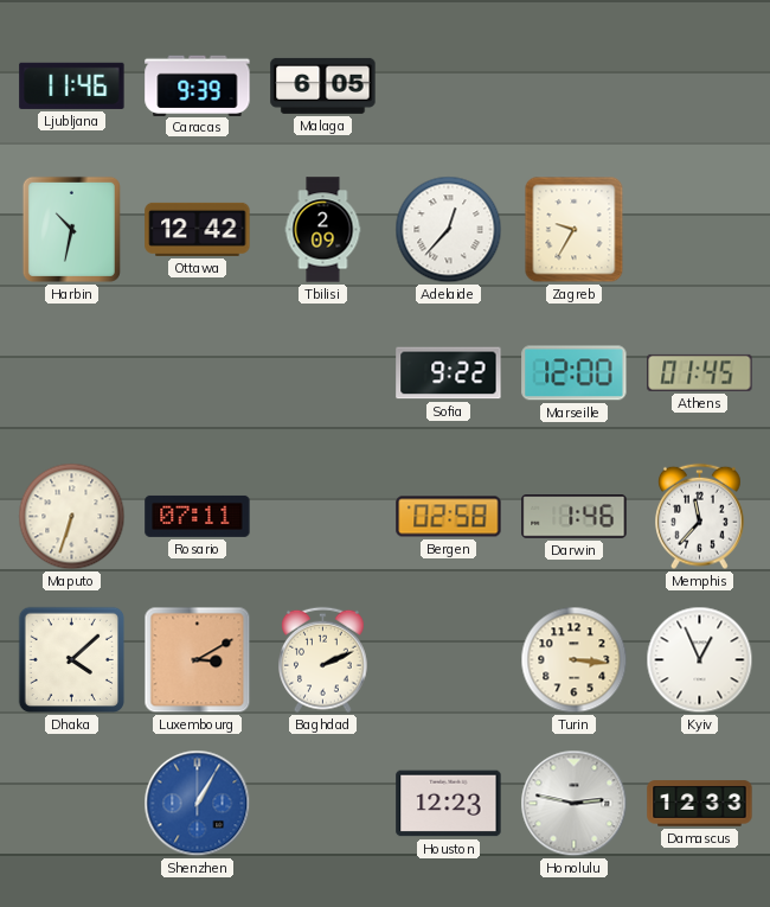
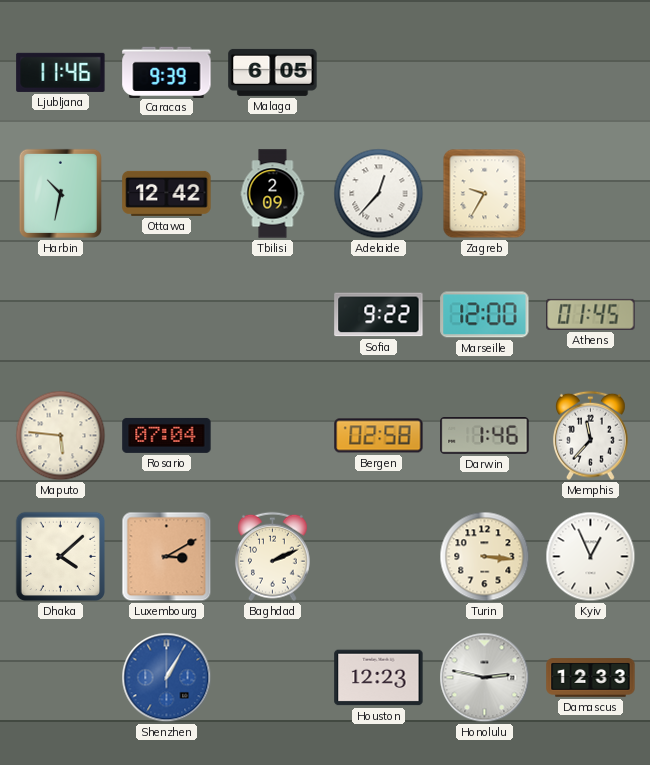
Maputo: 6:33 -> 5:46 (61, 436)
Rosario: 07:11 -> 07:04 (167, 435)
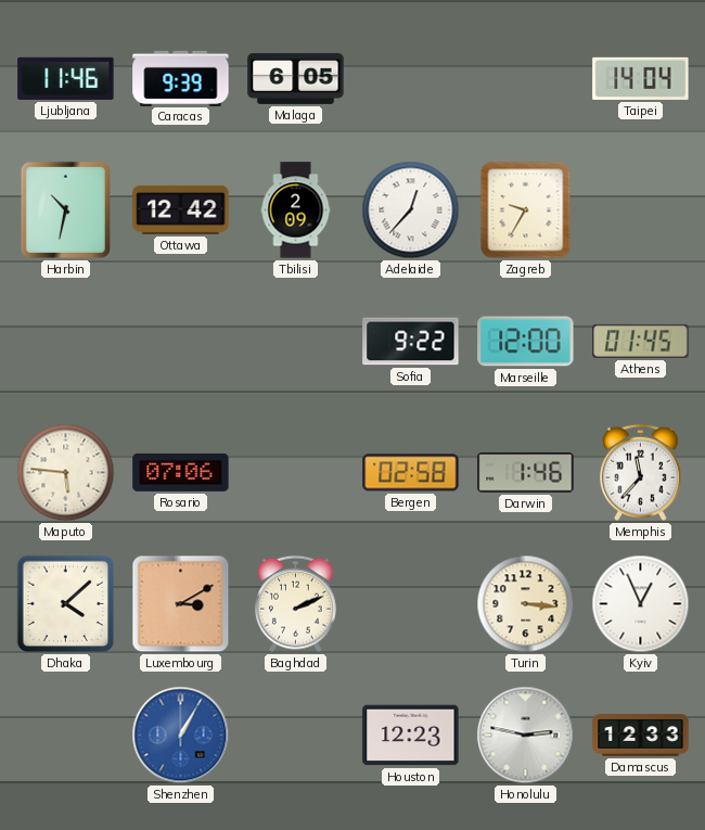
Taipei: none -> 14:04 (641, 78)
Rosario: 07:04 -> 07:06 (181, 472)
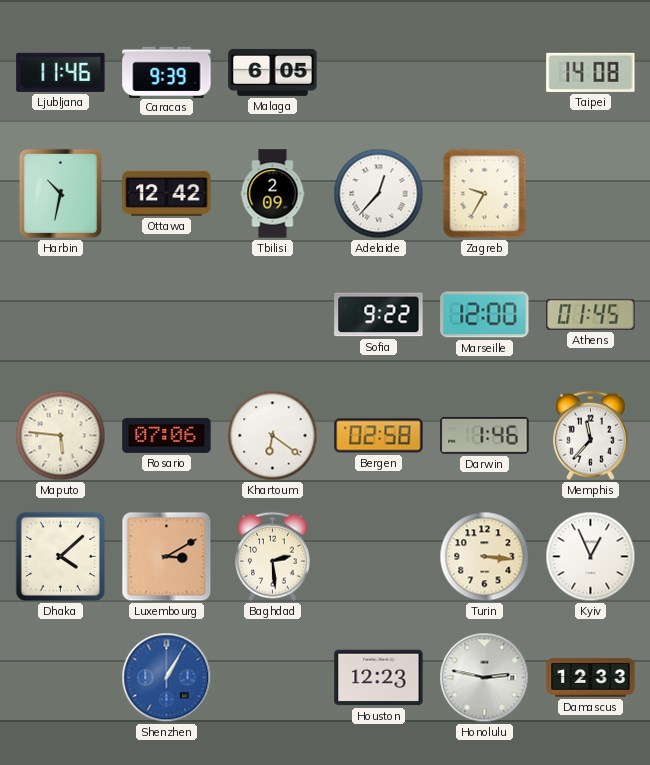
Taipei: 14:04 -> 14:08 (591, 72)
Khartoum: none -> 6:21 (273, 436)
Baghdad: 2:11 -> 2:29 (273, 557)
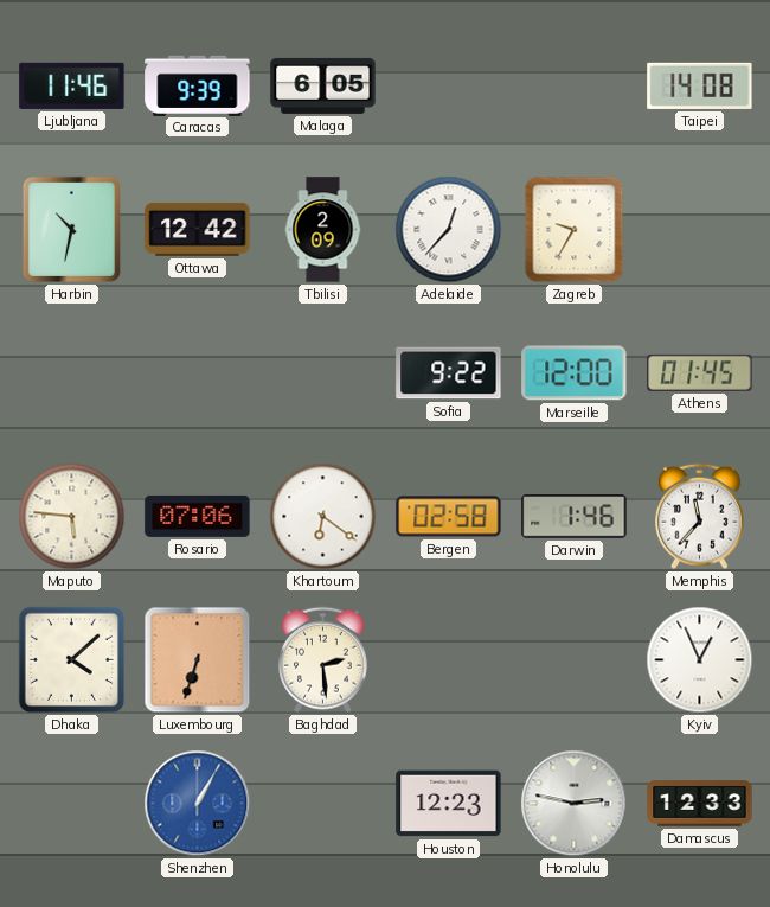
Luxembourg: 3:10 -> 6:33 (198, 660)
Turin: 3:16 -> none (485, 557)
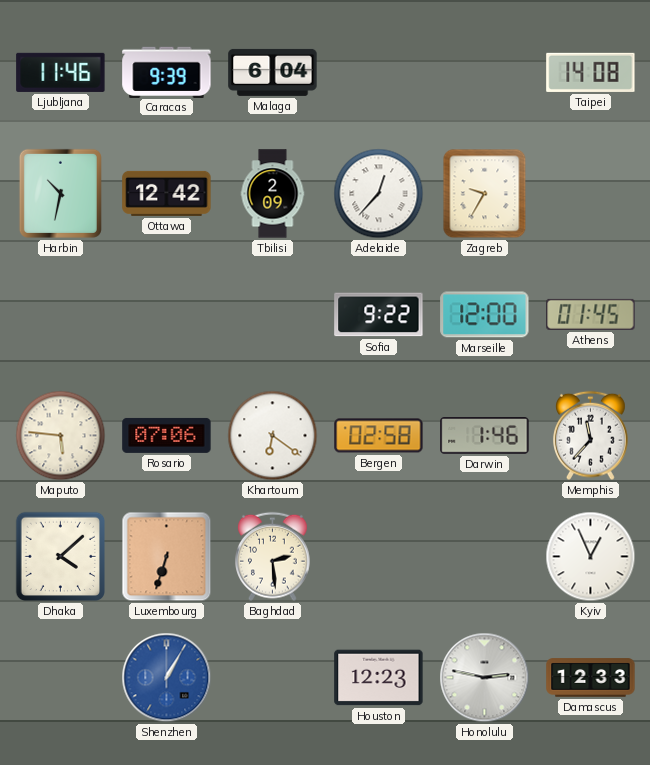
Malaga: 6:05 -> 6:04 (273, 72)
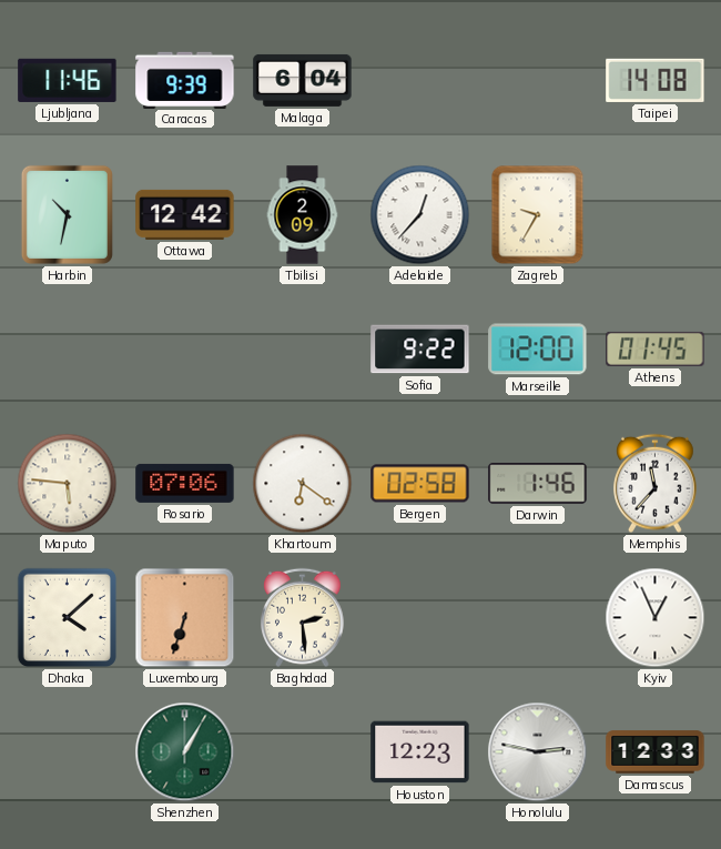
Shenzhen dial: blue -> green (185, 752)
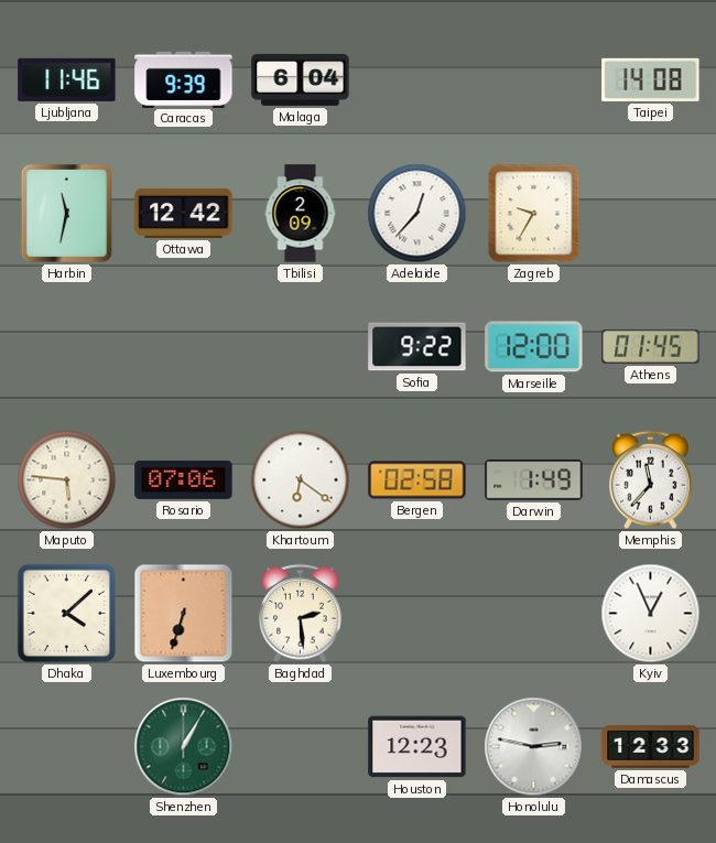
Harbin: 10:32 -> 11:32 (66, 213)
Darwin: 1:46 -> 1:49 (534, 480)
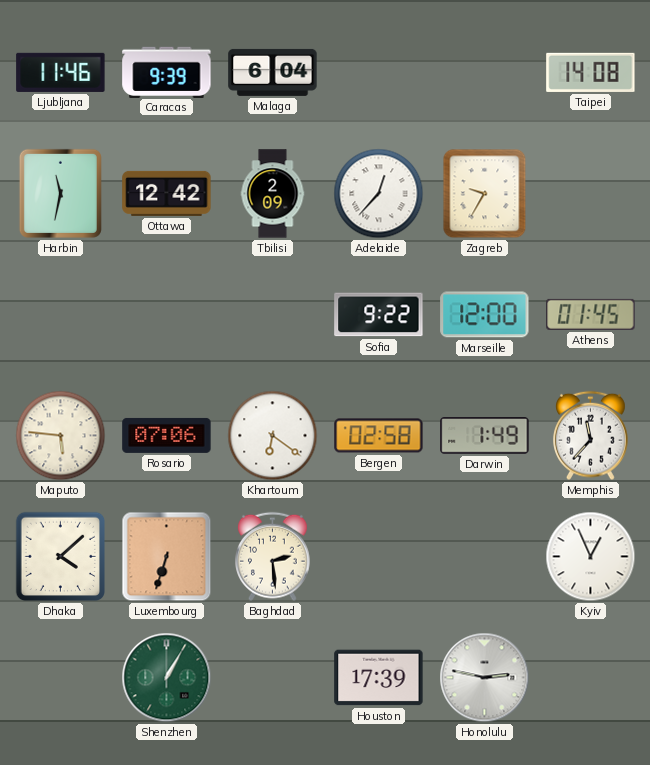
Houston: 12:23 -> 17:39 (379, 678)
Damascus: 12:33 -> none (651, 747)
